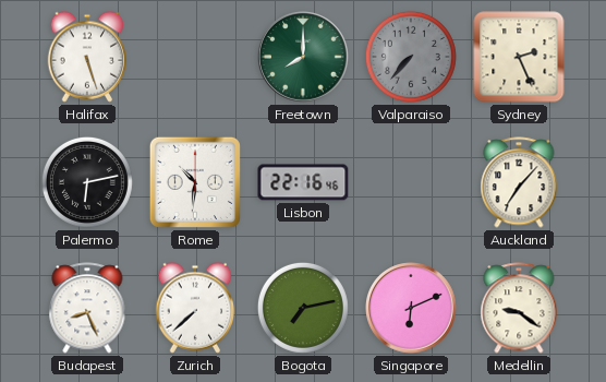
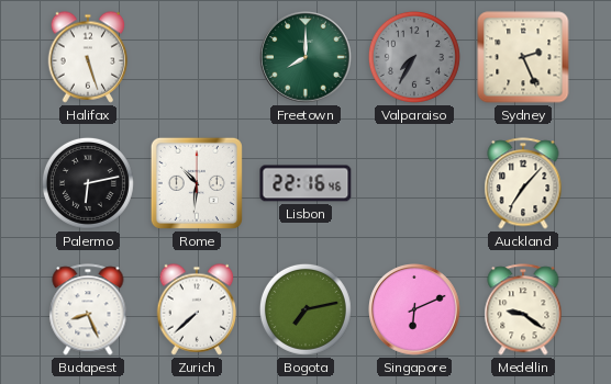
Valparaiso: 7:37 -> 7:35 (414, 57)
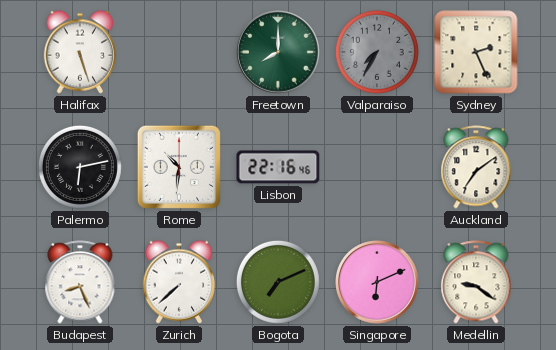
Auckland: 7:07 -> 7:09 (476, 167)
Bogota: 7:13 -> 7:11 (278, 282)
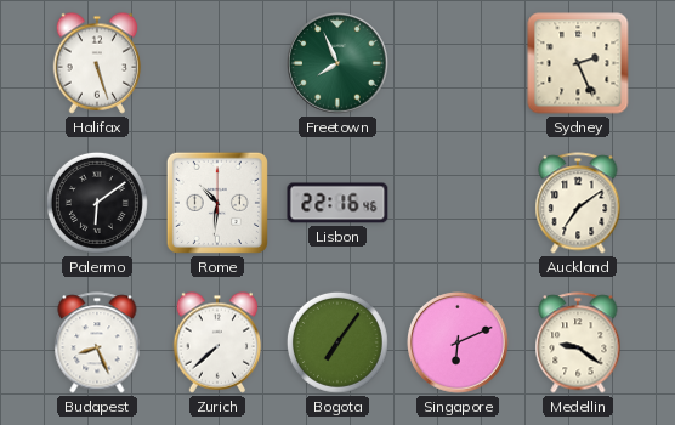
Freetown: 8:00 -> 7:56 (339, 64)
Valparaiso: 7:35 -> none (377, 52)
Palermo: 6:13 -> 6:09 (97, 203)
Bogota: 7:11 -> 7:06 (337, 342)
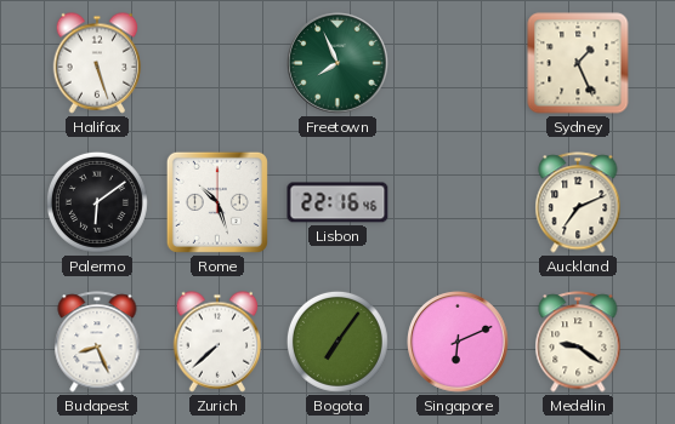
Sydney: 2:26 -> 1:26 (578, 63)
Rome: 10:31 -> 10:27 (217, 202)
Auckland: 7:09 -> 7:11 (578, 202)
